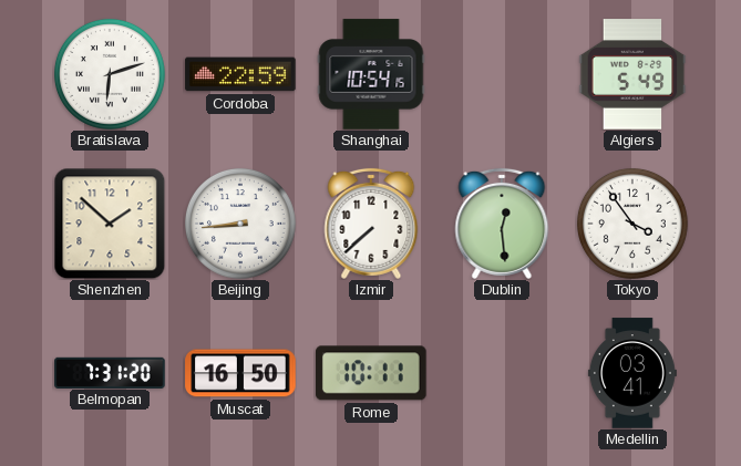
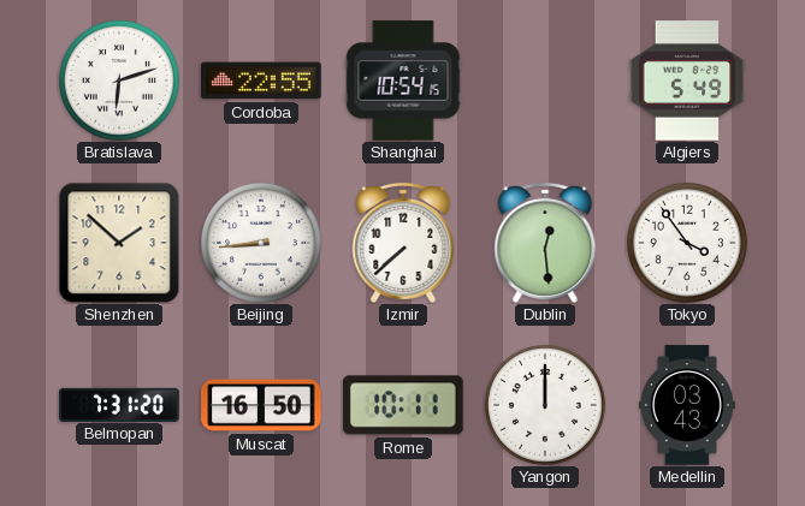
Cordoba: 22:59 -> 22:55 (261, 81)
Yangon: none -> 12:00 (545, 405)
Medellin: 03:41 -> 03:43 (687, 405)
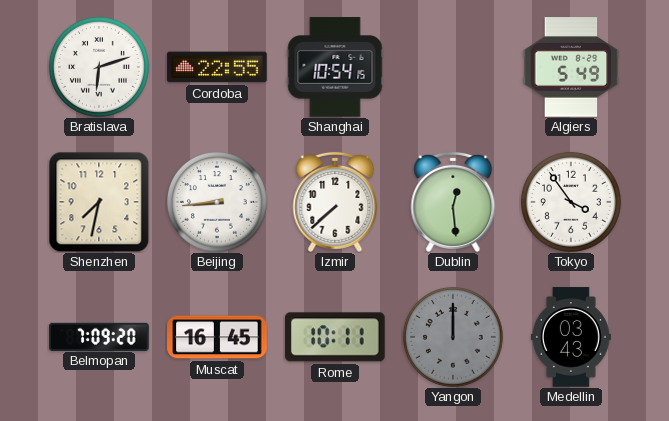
Shenzhen: 1:52 -> 7:32 (99, 202)
Belmopan: 7:31 -> 7:09 (99, 336)
Muscat: 16:50 -> 16:45 (217, 337)
Yangon dial: white -> grey (453, 337)
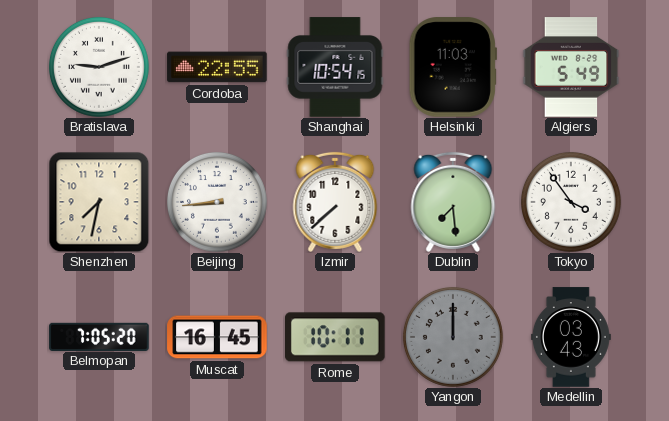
Bratislava: 6:12 -> 9:12 (99, 67)
Helsinki: none -> 11:03 (453, 67)
Dublin: 12:29 -> 7:29 (453, 202)
Belmopan: 7:09 -> 7:05 (99, 336)
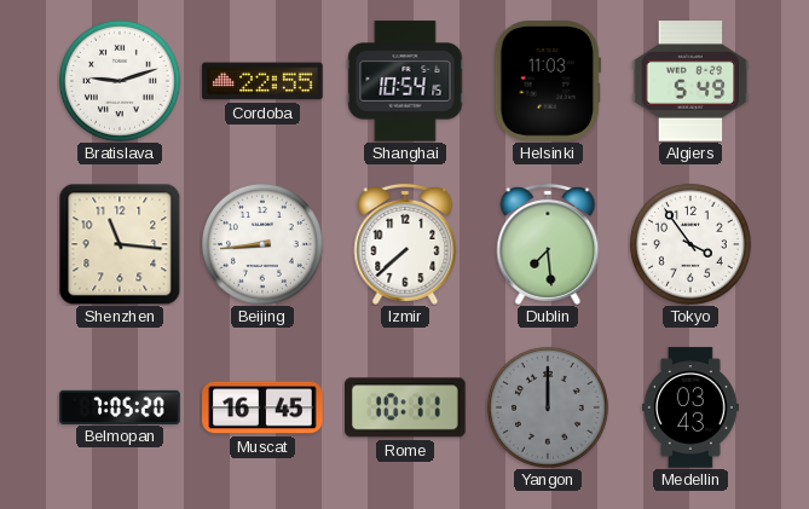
Shenzhen: 7:32 -> 11:16 (120, 244)
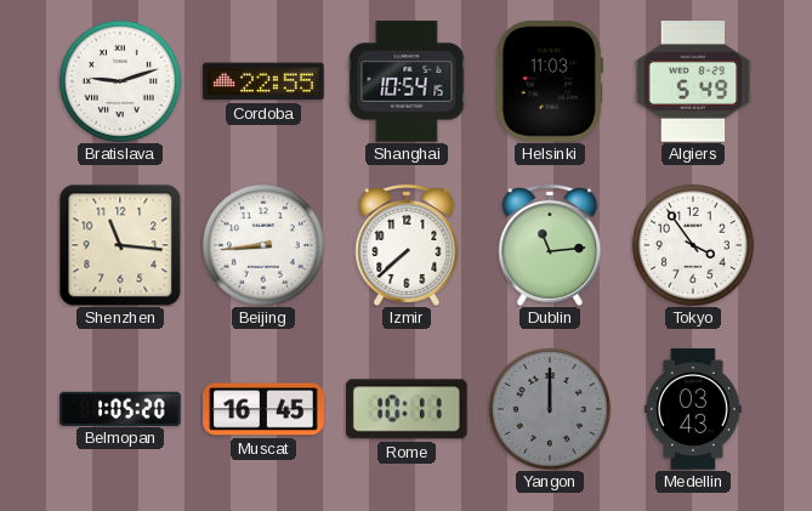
Dublin: 7:29 -> 11:14 (550, 245)
Belmopan: 7:05 -> 1:05 (120, 408)
